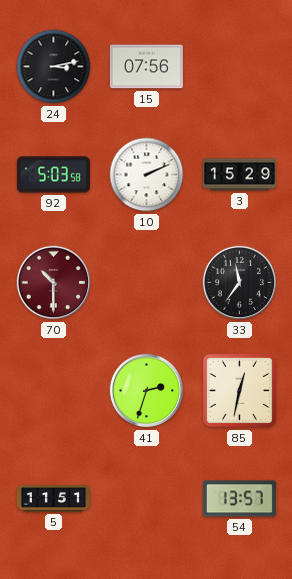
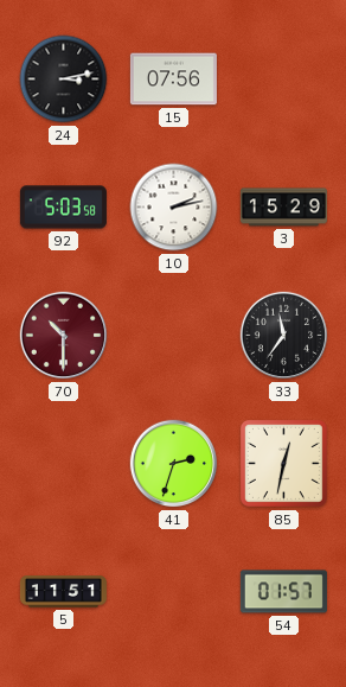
10: 2:11 -> 2:13 (174, 208)
54: 13:57 -> 01:57 (283, 592)
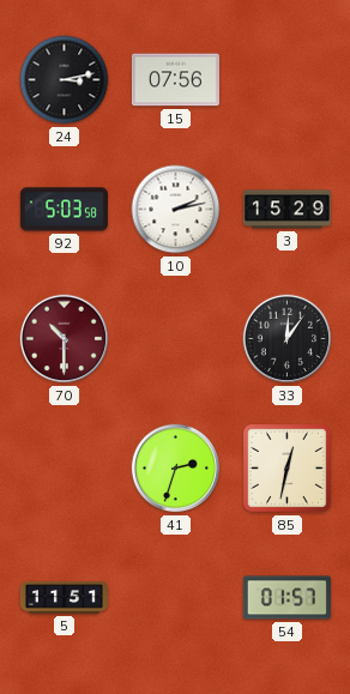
33: 11:36 -> 12:06 (288, 339)
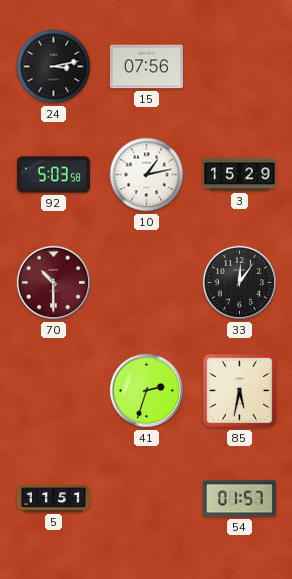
10: 2:13 -> 1:13 (147, 175)
85: 12:32 -> 5:32 (239, 390)
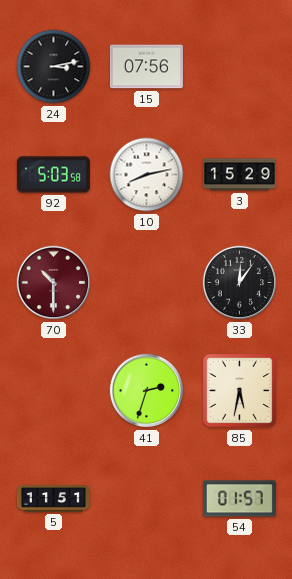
10: 1:13 -> 8:13 (147, 175)
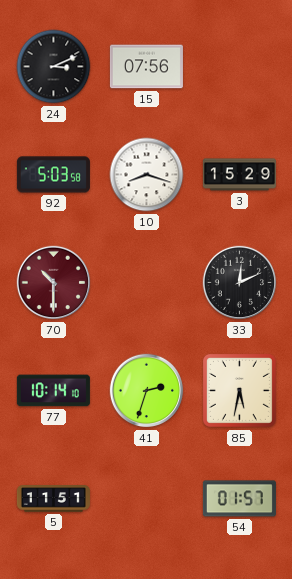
24: 3:13 -> 3:11 (54, 67)
10: 8:13 -> 8:18 (147, 175)
33: 12:06 -> 12:11 (240, 283)
77: none -> 10:14 (53, 391)
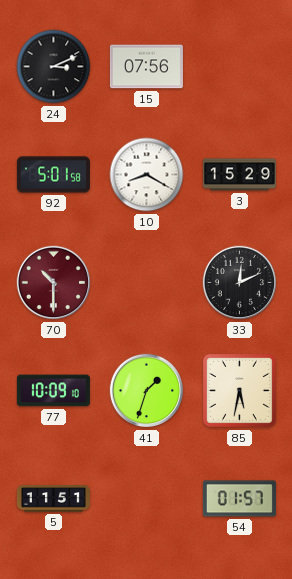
92: 5:03 -> 5:01 (53, 175)
10: 8:18 -> 8:20 (147, 175)
77: 10:14 -> 10:09 (53, 391)
41: 2:33 -> 1:33 (147, 391)
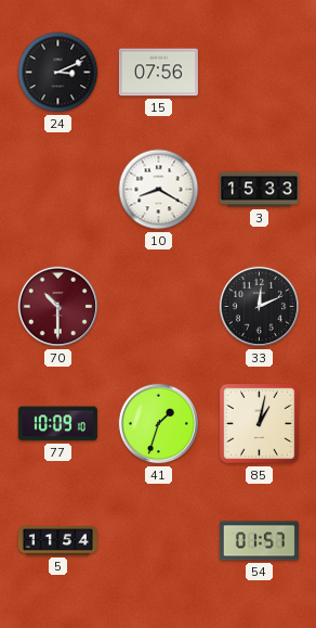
92: 5:01 -> none (53, 175)
3: 15:29 -> 15:33 (259, 190)
85: 5:32 -> 1:02 (259, 423)
5: 11:51 -> 11:54 (57, 541)
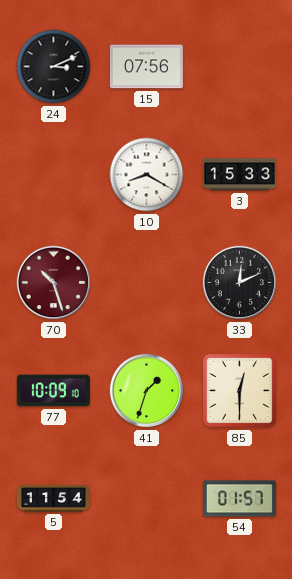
70: 10:30 -> 10:27 (54, 283)
85: 1:02 -> 12:30 (239, 390)
